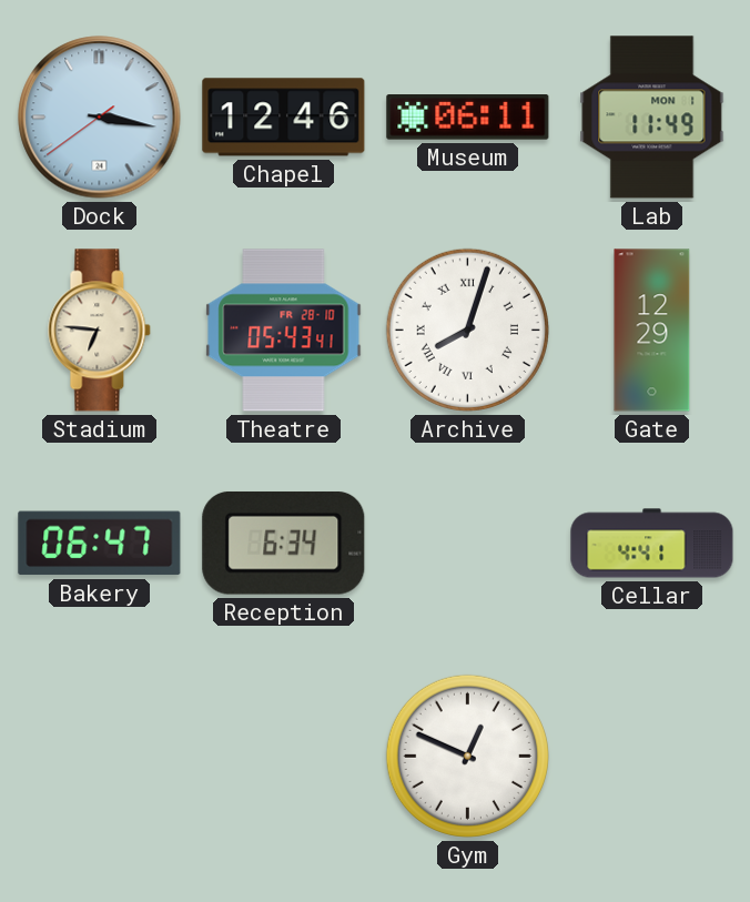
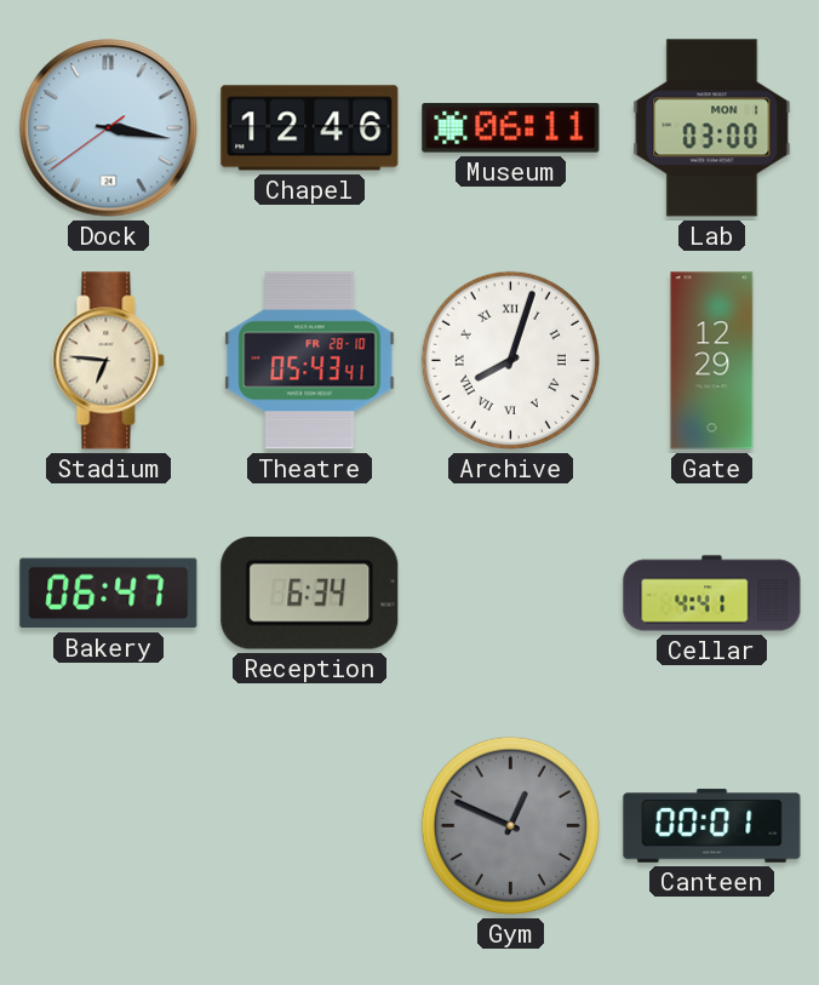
Lab: 11:49 -> 03:00 (712, 128)
Gym dial: white -> grey (510, 825)
Canteen: none -> 00:01 (712, 826)
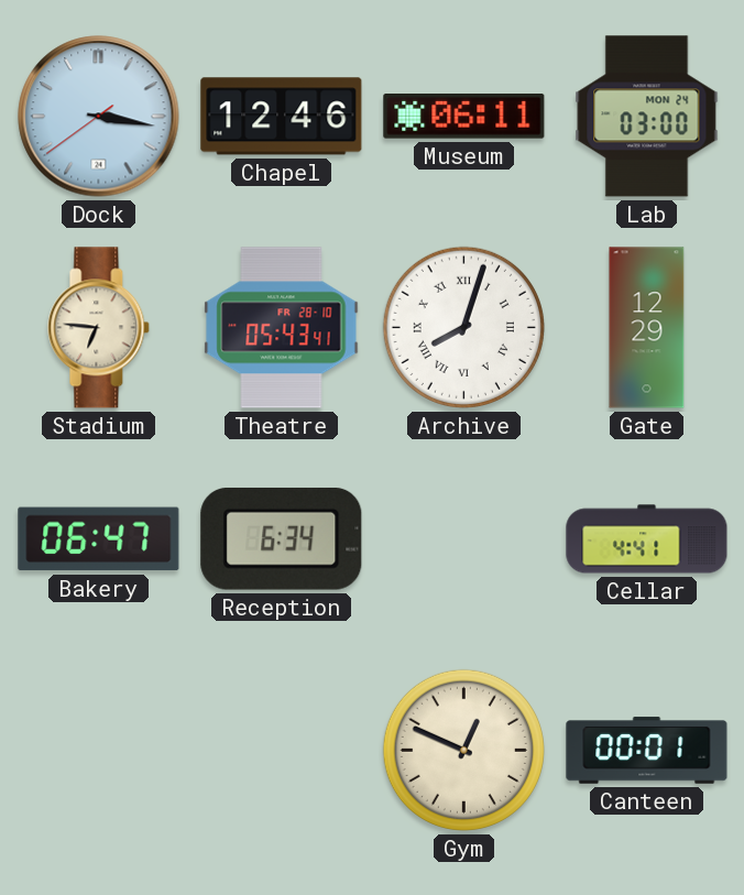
Lab date: MON 1 -> MON 24 (647, 117)
Gym dial: grey -> cream (463, 750)
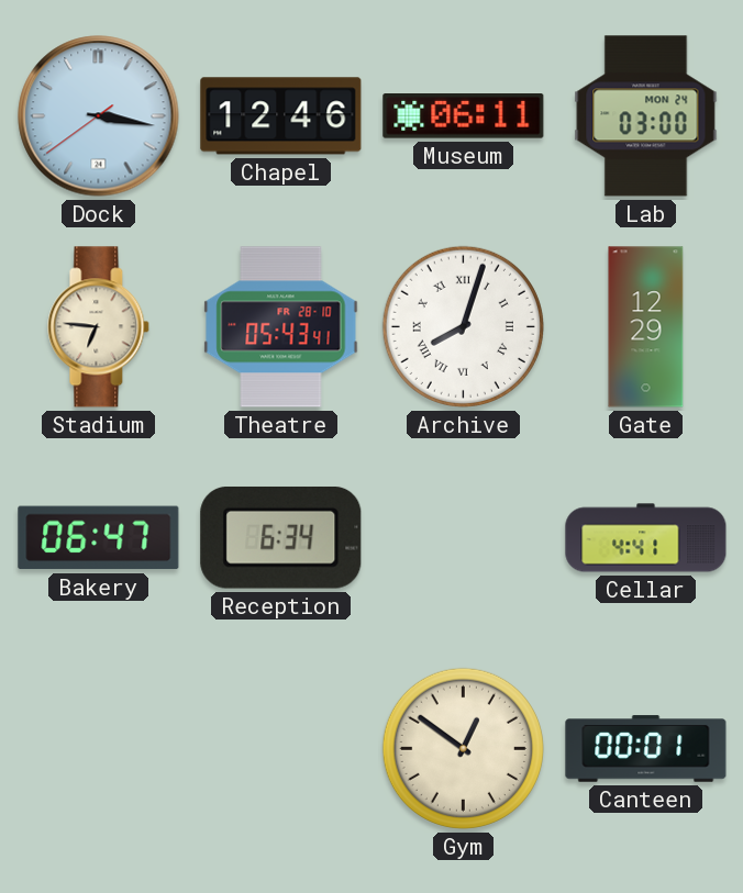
Gym: 12:49 -> 12:51 (463, 748)
